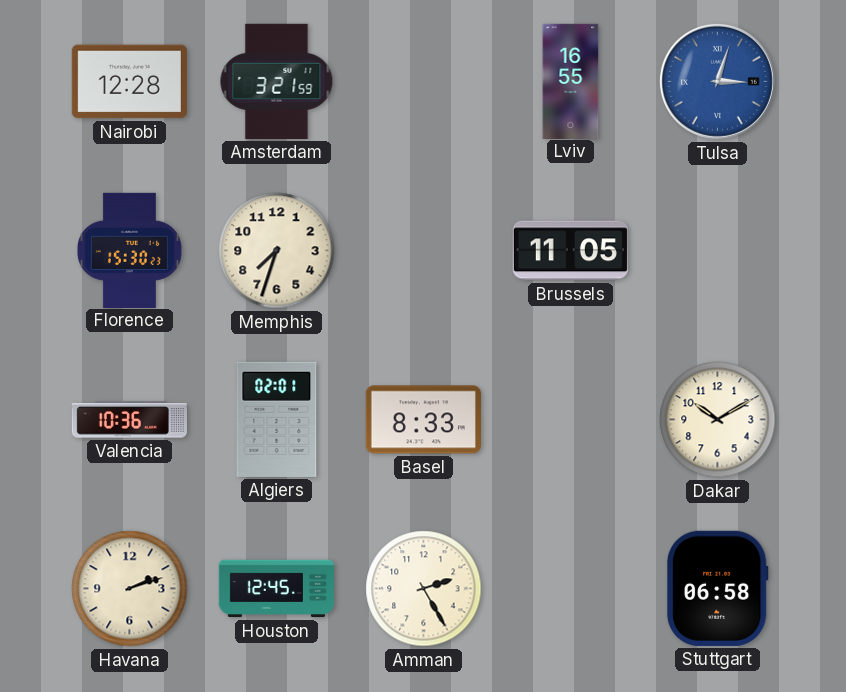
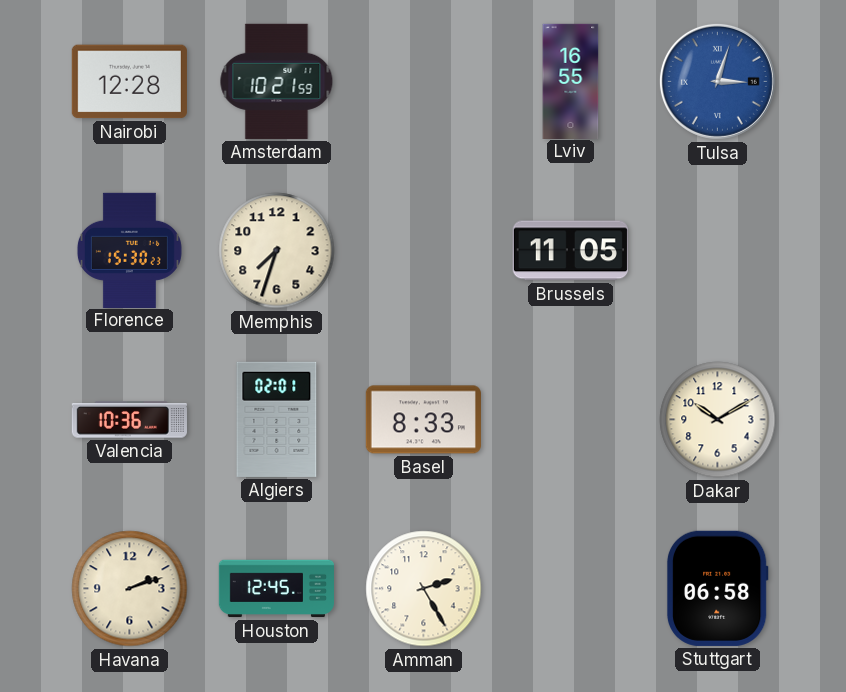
Amsterdam: 3:21 -> 10:21 (277, 81)
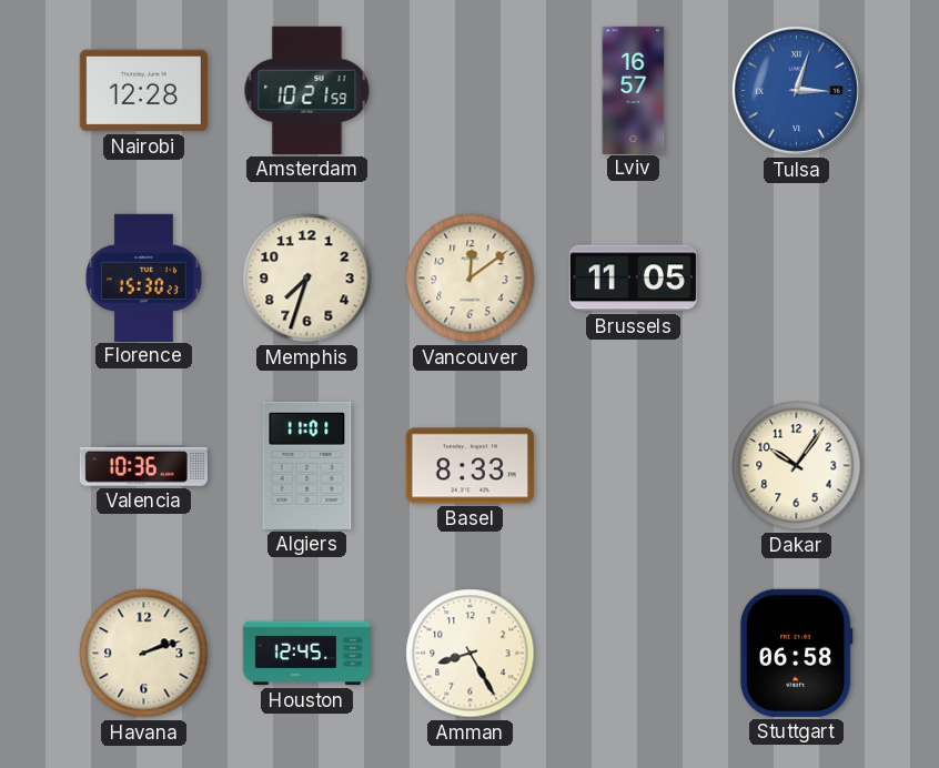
Lviv: 16:55 -> 16:57 (634, 90)
Vancouver: none -> 12:09 (471, 279)
Algiers: 02:01 -> 11:01 (307, 465)
Dakar: 10:10 -> 10:06 (797, 466)
Amman: 2:25 -> 8:25 (471, 654)
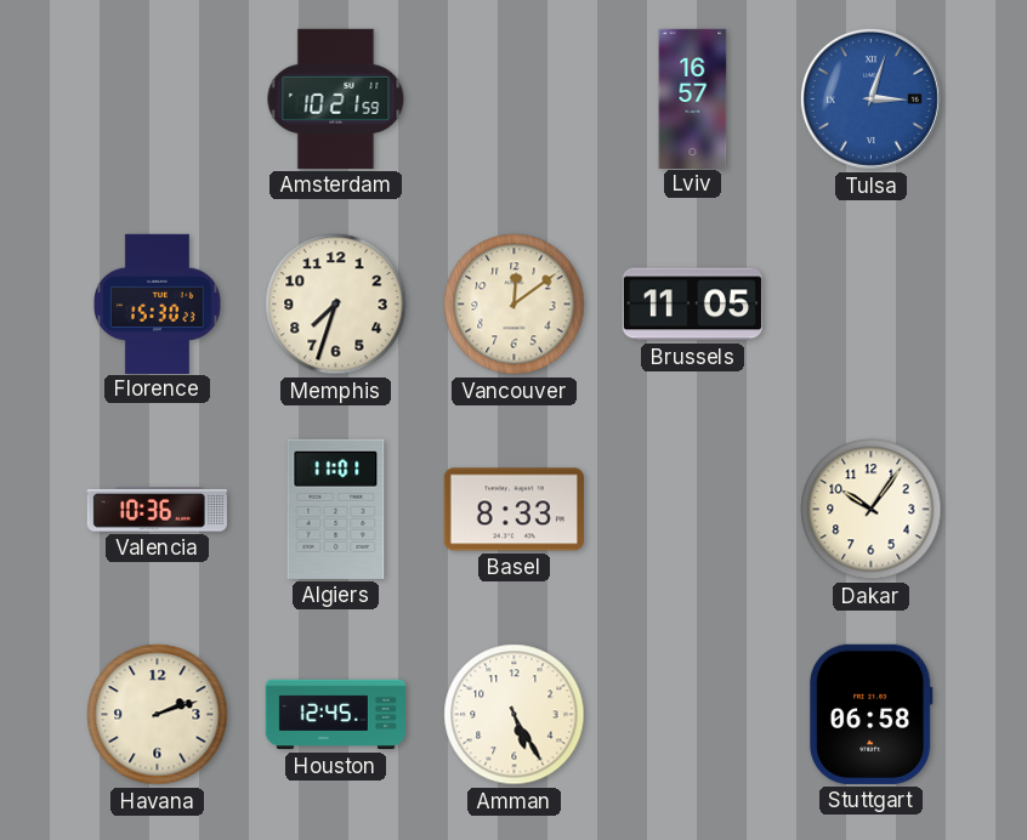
Nairobi: 12:28 -> none (143, 91)
Amman: 8:25 -> 5:25 (515, 715)
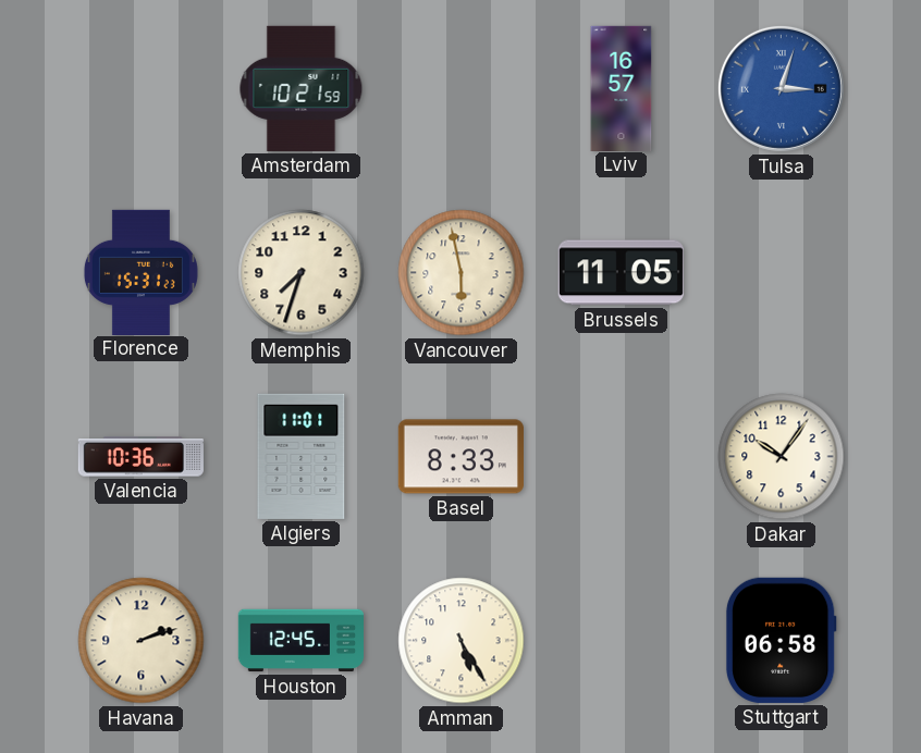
Florence: 15:30 -> 15:31 (140, 272)
Vancouver: 12:09 -> 5:58 (462, 273)
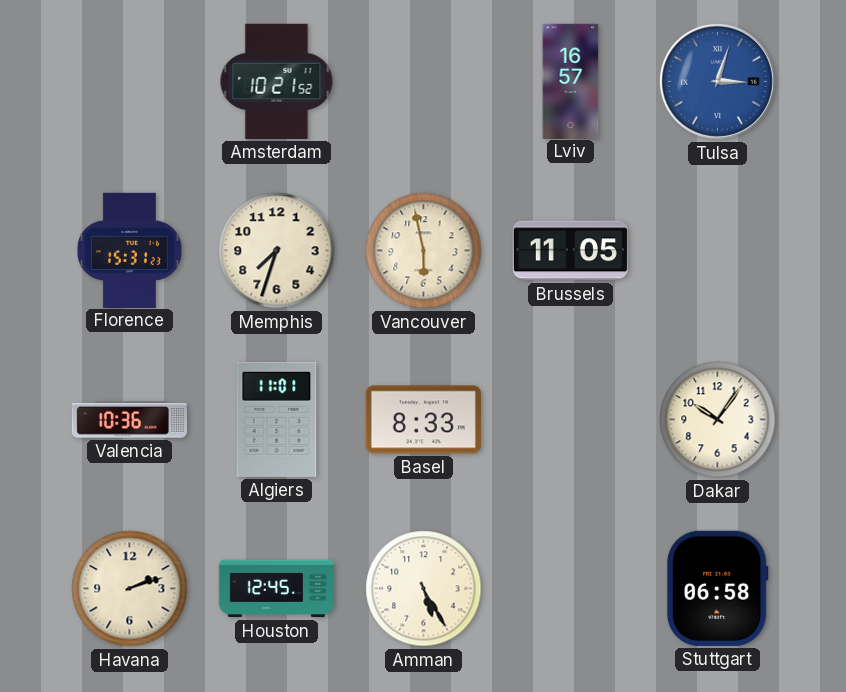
Amsterdam: 10:21:59 -> 10:21:52 (277, 81)
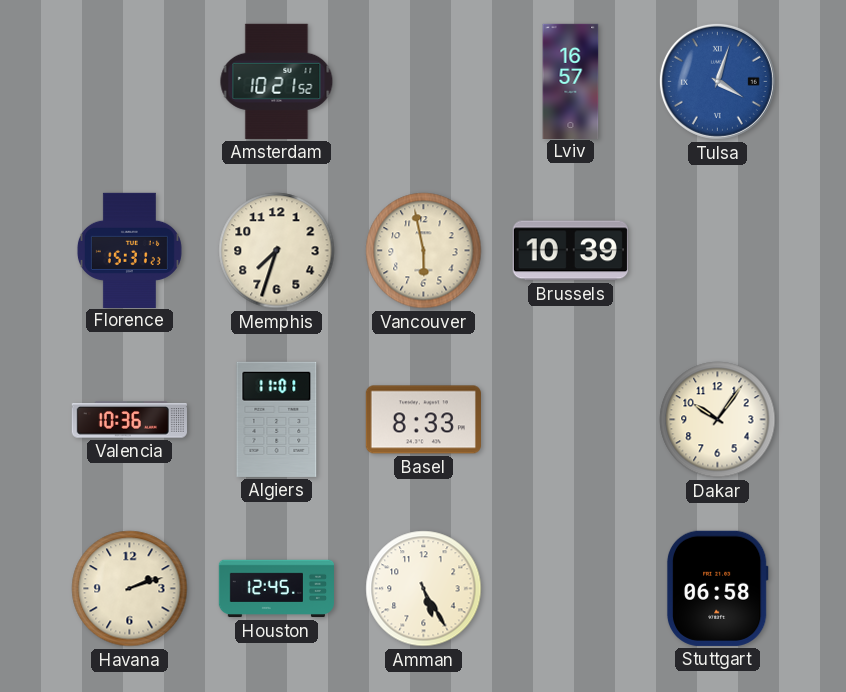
Tulsa: 3:03 -> 4:03 (717, 81)
Brussels: 11:05 -> 10:39 (570, 251)
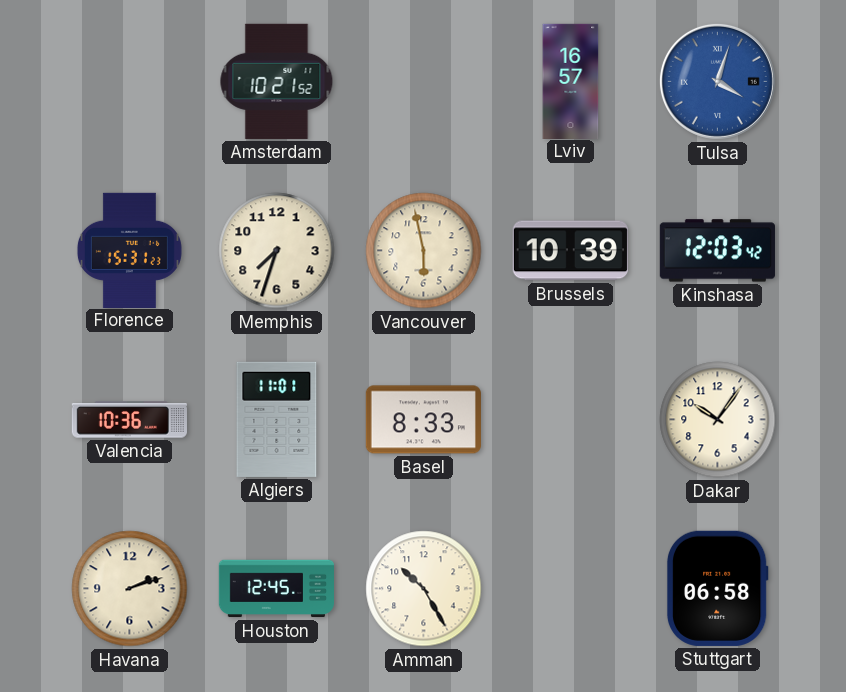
Kinshasa: none -> 12:03 (717, 251)
Amman: 5:25 -> 10:25 (424, 589)
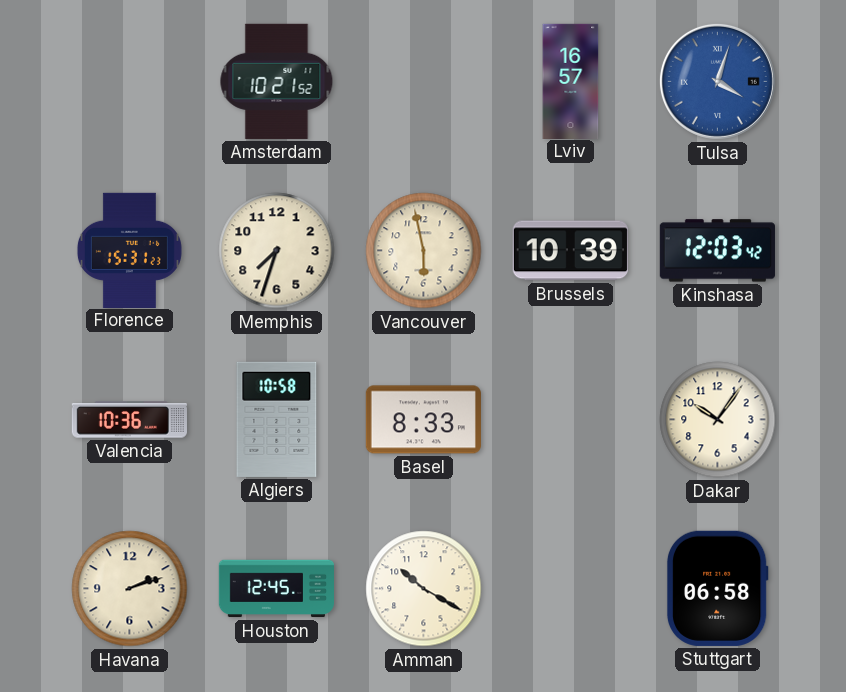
Algiers: 11:01 -> 10:58 (277, 419)
Amman: 10:25 -> 10:20 (424, 589)
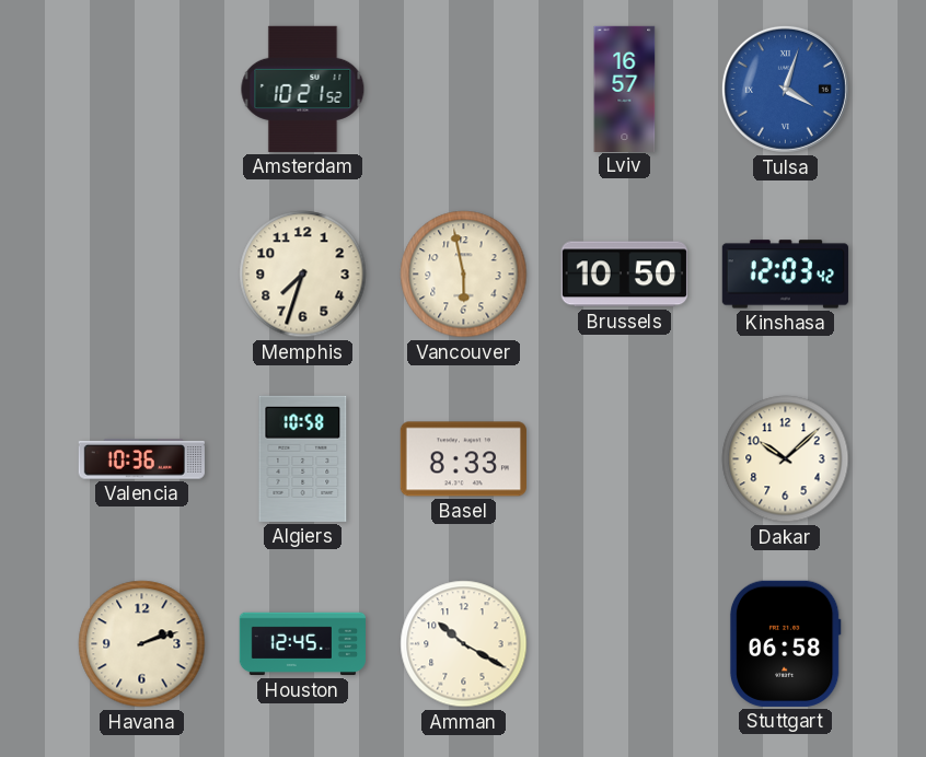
Florence: 15:31 -> none (129, 250)
Brussels: 10:39 -> 10:50 (624, 275)
Dakar: 10:06 -> 10:08 (786, 459)
